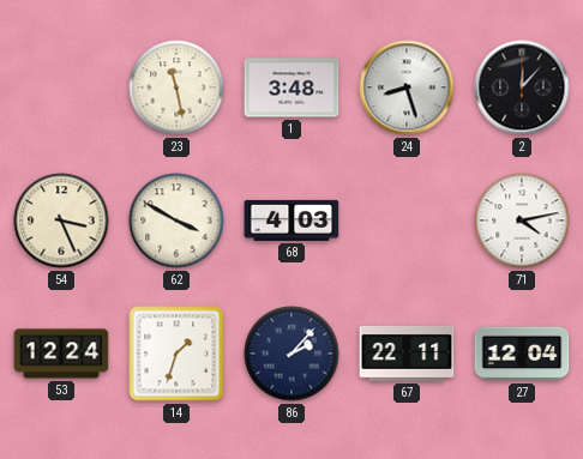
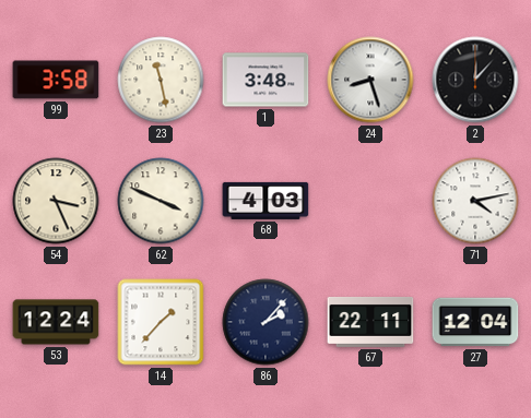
99: none -> 3:58 (56, 80)
62: 3:50 -> 3:49 (161, 201)
14: 1:33 -> 1:37 (161, 322)
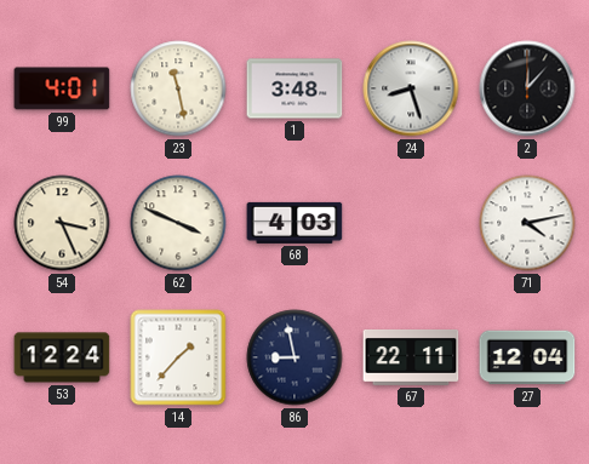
99: 3:58 -> 4:01 (62, 88)
86: 2:07 -> 8:58 (294, 357)
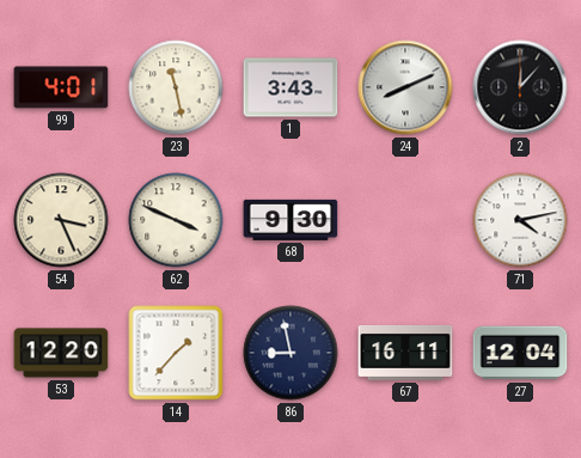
1: 3:48 -> 3:43 (290, 87)
24: 8:27 -> 8:11 (405, 87)
68: 4:03 -> 9:30 (290, 220)
53: 12:24 -> 12:20 (61, 353)
67: 22:11 -> 16:11 (405, 353)
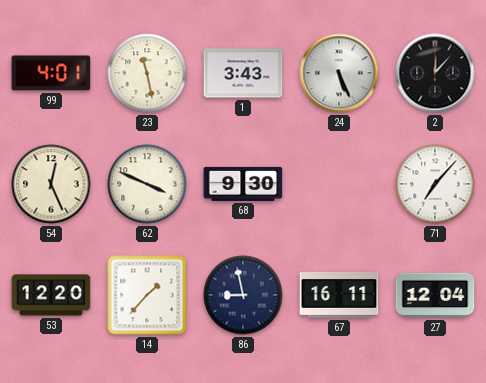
24: 8:11 -> 5:26 (339, 73)
54: 3:26 -> 12:26 (51, 184)
71: 4:13 -> 7:07 (435, 184)
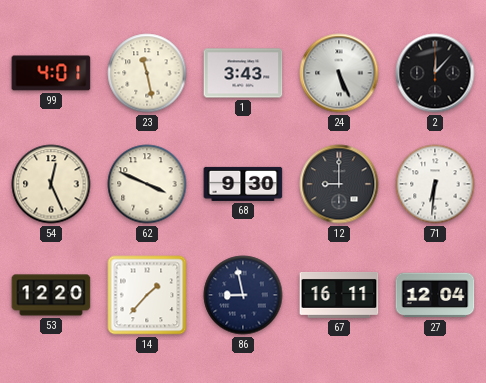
12: none -> 9:00 (339, 184)
71: 7:07 -> 6:31 (435, 184)
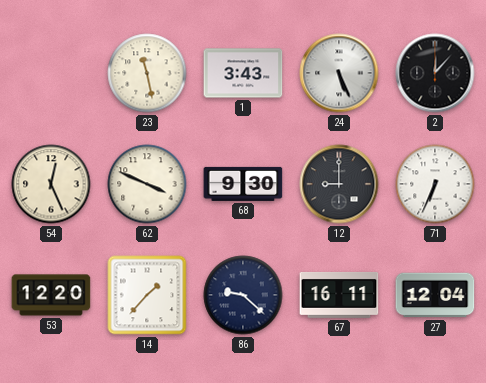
99: 4:01 -> none (51, 73)
71: 6:31 -> 6:34 (435, 184)
86: 8:58 -> 9:22 (243, 295)
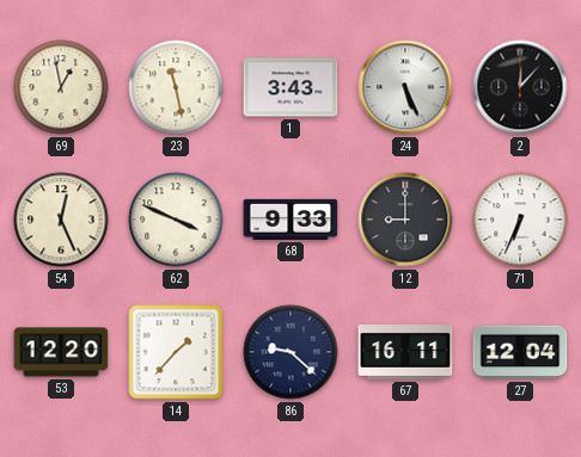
69: none -> 12:58 (61, 87)
68: 9:30 -> 9:33 (290, 220)
